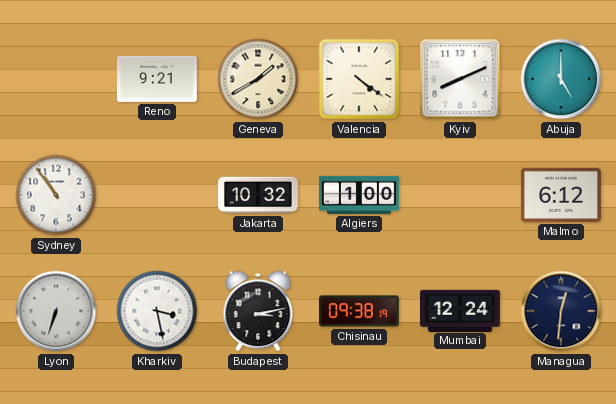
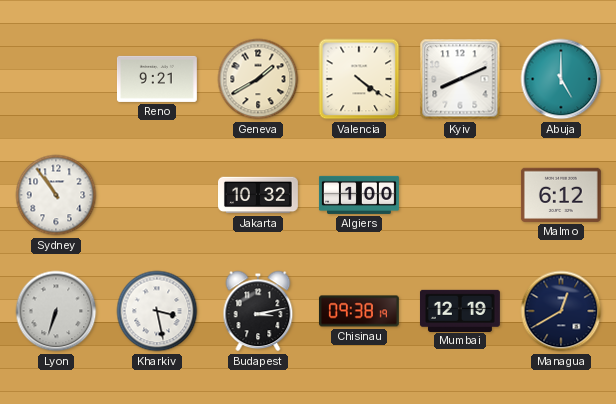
Mumbai: 12:24 -> 12:19 (460, 310)
Managua: 12:31 -> 12:40 (561, 311)
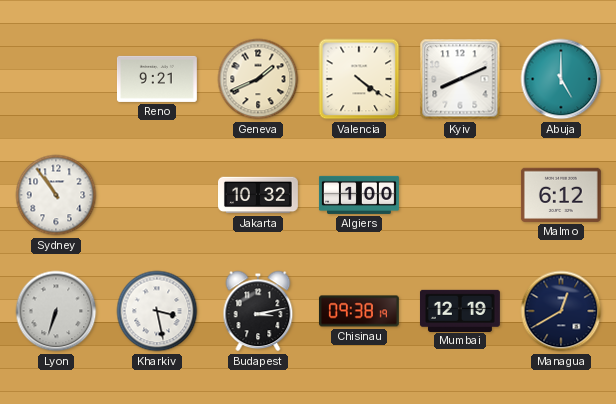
Geneva: 1:40 -> 1:41 (258, 79)
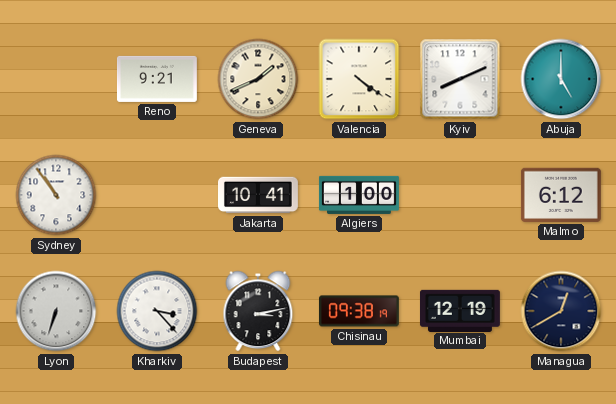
Jakarta: 10:32 -> 10:41 (259, 195)
Kharkiv: 3:28 -> 3:23 (157, 311)
